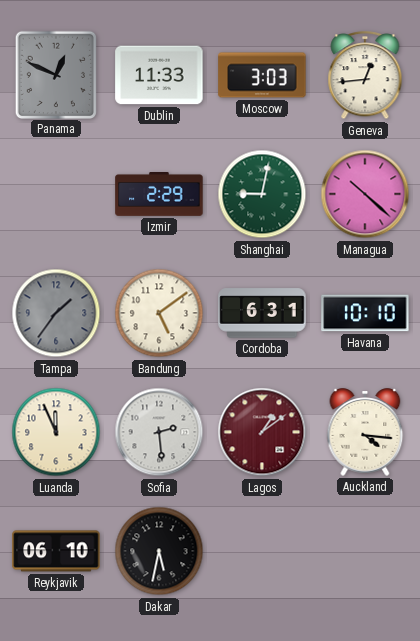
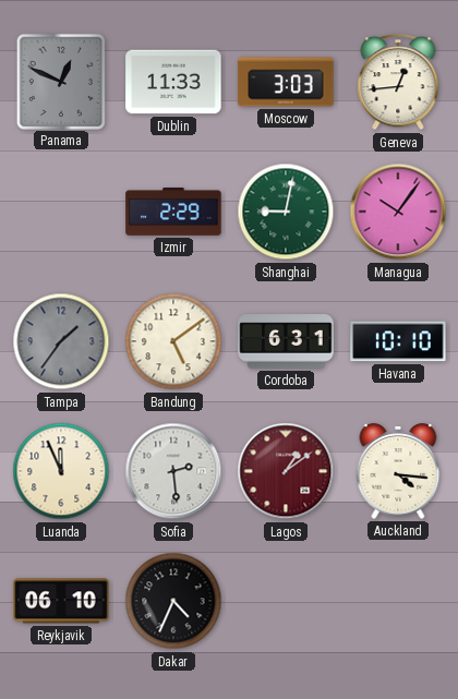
Managua: 10:22 -> 10:06 (398, 212)
Dakar: 5:32 -> 4:34 (173, 601)
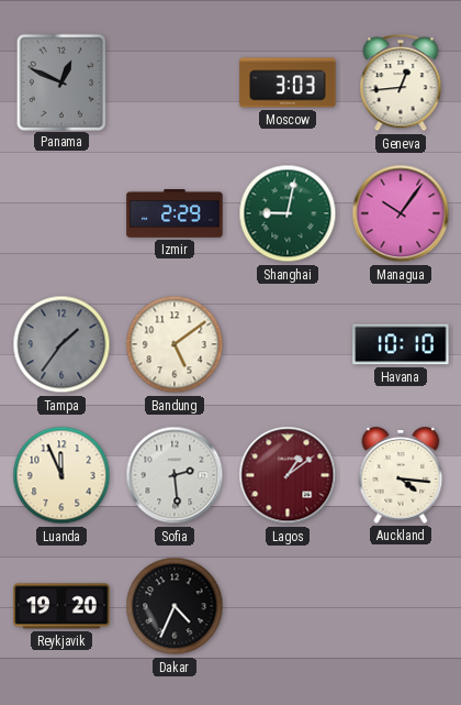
Dublin: 11:33 -> none (173, 82)
Cordoba: 6:31 -> none (286, 341)
Reykjavik: 06:10 -> 19:20 (61, 606)
